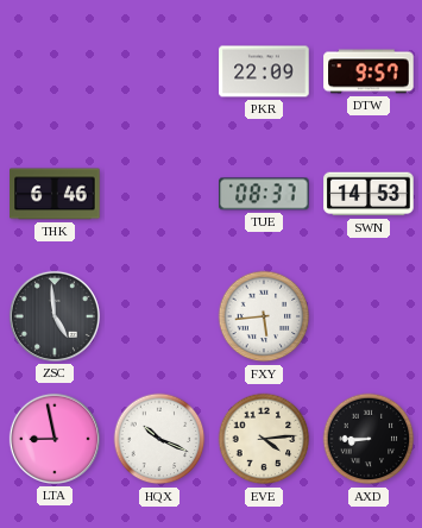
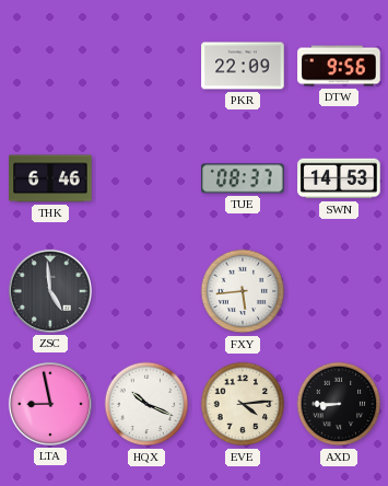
DTW: 9:57 -> 9:56 (339, 66)
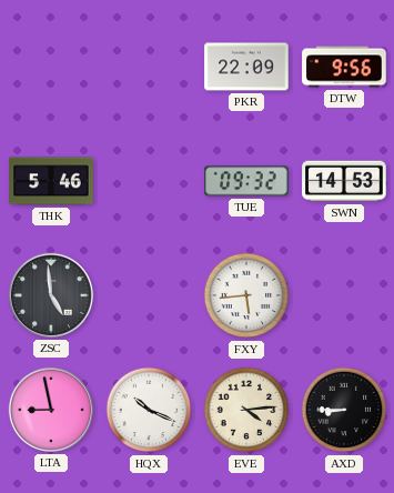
THK: 6:46 -> 5:46 (51, 181)
TUE: 08:37 -> 09:32 (246, 181)
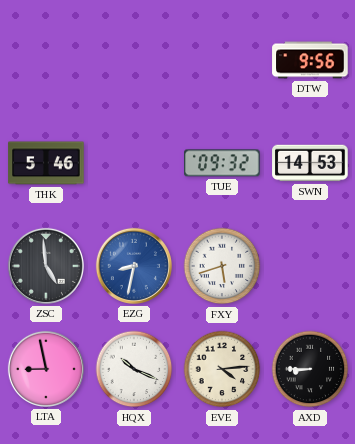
PKR: 22:09 -> none (246, 67)
EZG: none -> 8:32 (134, 266)
FXY: 5:44 -> 5:42 (222, 266)
